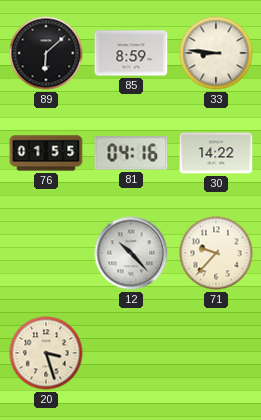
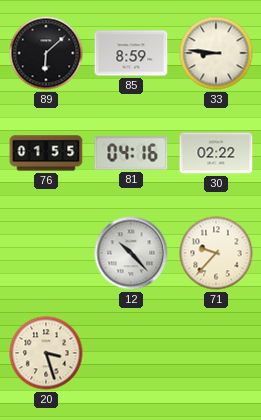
30: 14:22 -> 02:22 (216, 153)
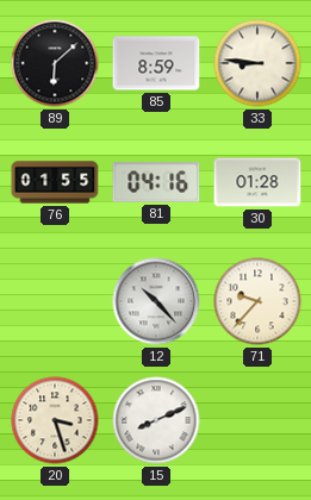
30: 02:22 -> 01:28 (257, 182)
15: none -> 8:11 (156, 420)
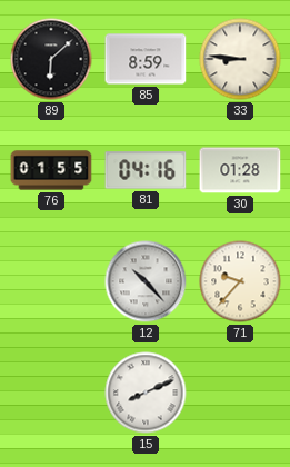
20: 3:27 -> none (55, 420)
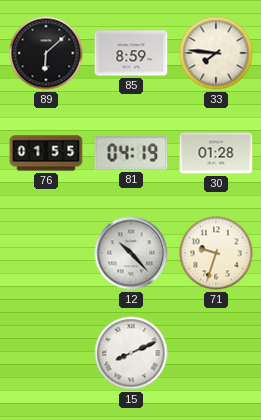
33: 8:46 -> 7:46 (216, 53)
81: 04:16 -> 04:19 (131, 153)
71: 9:37 -> 9:33 (216, 253)
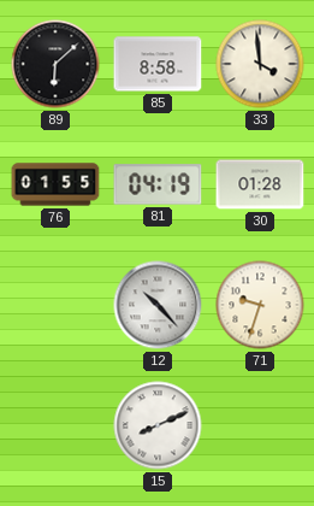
85: 8:59 -> 8:58 (158, 64)
33: 7:46 -> 3:59 (260, 64)
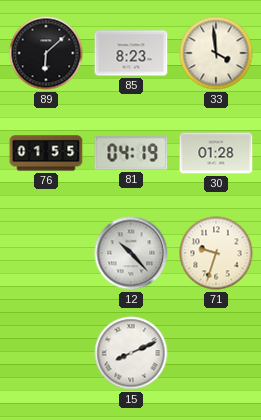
85: 8:58 -> 8:23 (131, 53)
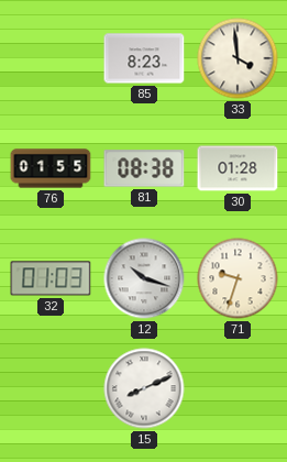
89: 6:08 -> none (46, 53)
81: 04:19 -> 08:38 (144, 168)
32: none -> 01:03 (51, 278)
12: 10:23 -> 10:18 (144, 278)
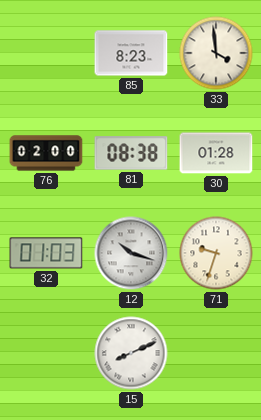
76: 01:55 -> 02:00 (46, 153)
